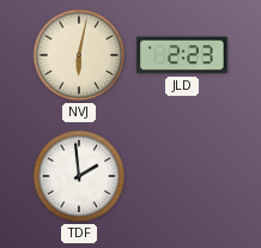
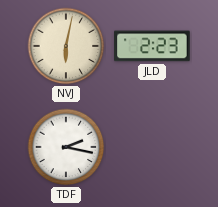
TDF: 1:59 -> 2:17 (66, 147)
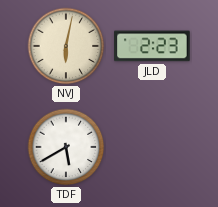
TDF: 2:17 -> 5:40 (66, 147)
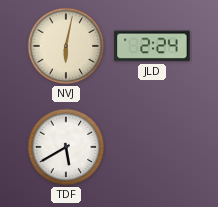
JLD: 2:23 -> 2:24 (152, 46)
